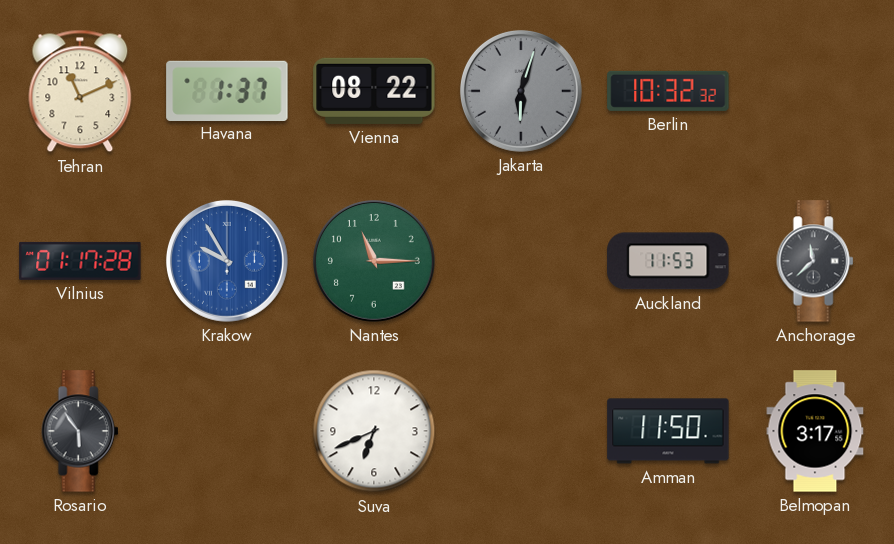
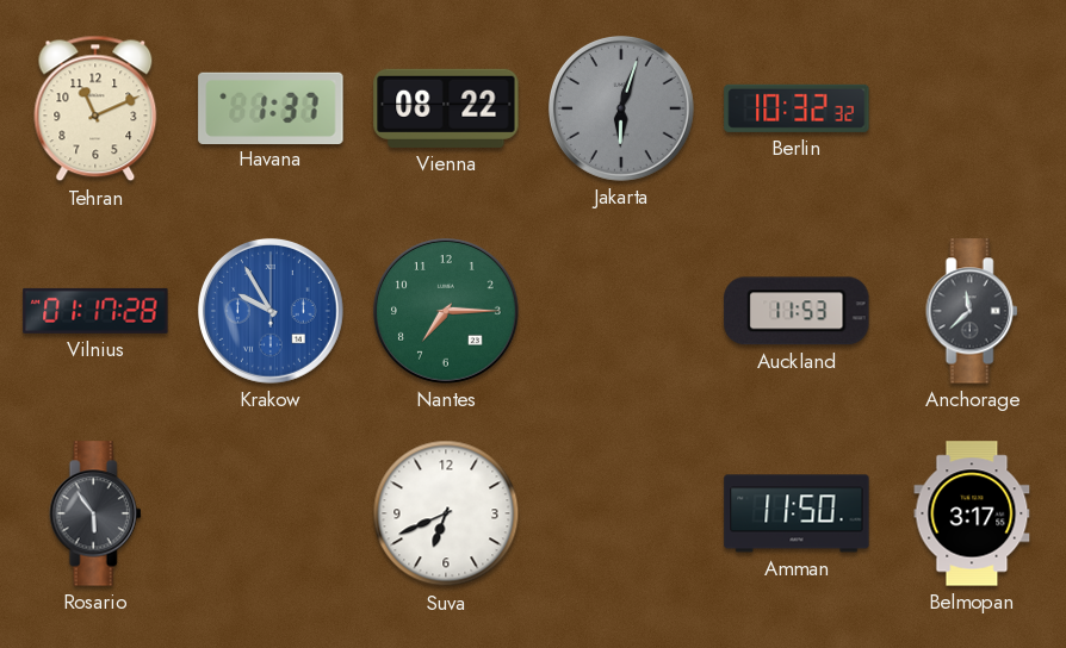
Nantes: 11:15 -> 7:15 (446, 311)
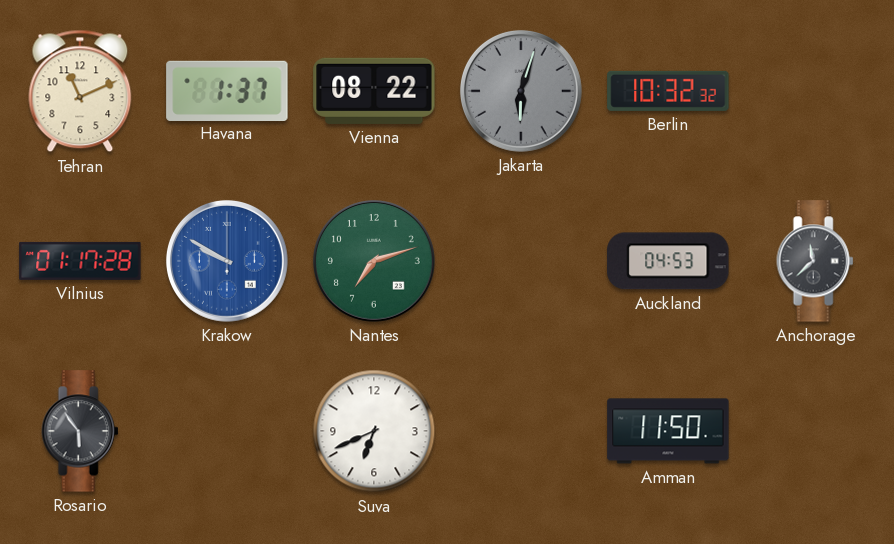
Krakow: 9:55 -> 9:50 (227, 261)
Nantes: 7:15 -> 7:12 (374, 261)
Auckland: 11:53 -> 04:53 (668, 261)
Belmopan: 3:17 -> none (972, 513)
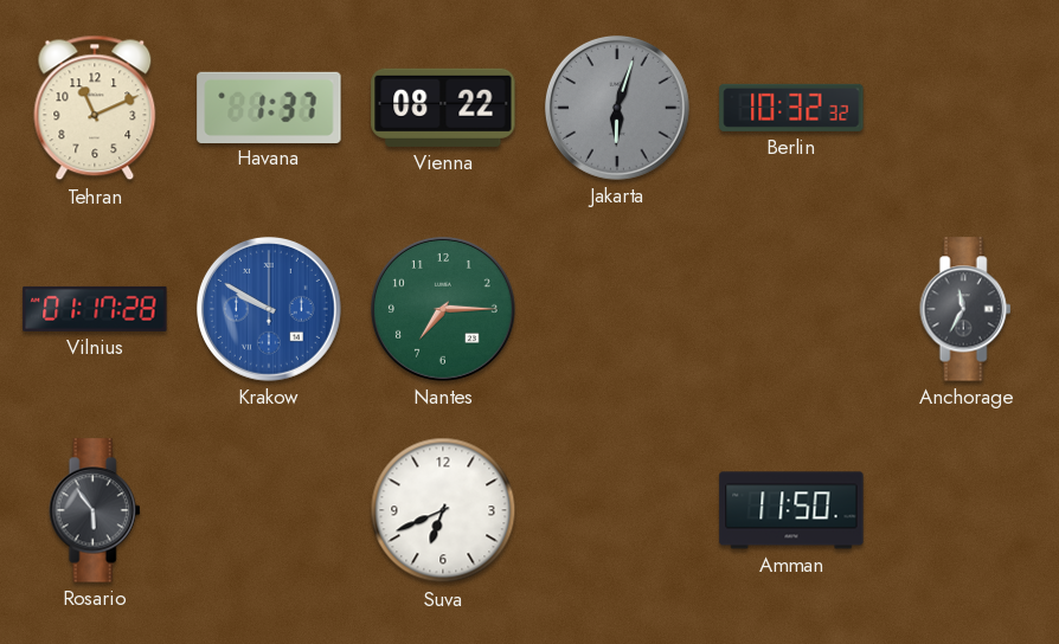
Nantes: 7:12 -> 7:15 (443, 309)
Auckland: 04:53 -> none (668, 261)
Anchorage: 11:38 -> 11:35 (965, 309)
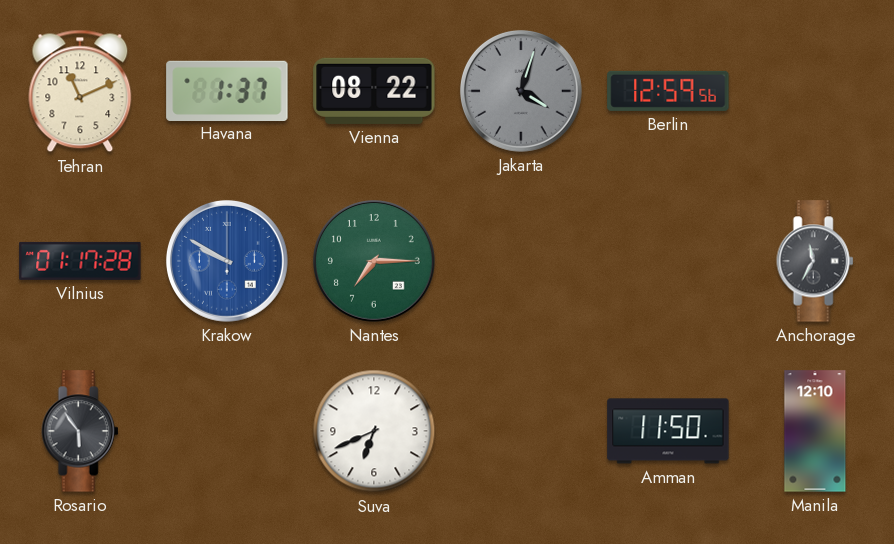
Jakarta: 6:03 -> 4:03 (521, 91)
Berlin: 10:32 -> 12:59 (668, 91)
Manila: none -> 12:10 (815, 431)
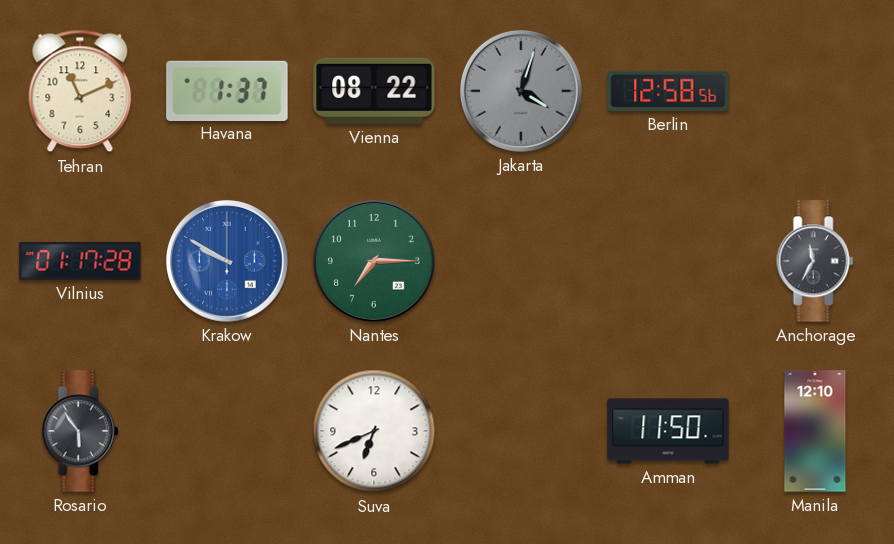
Berlin: 12:59 -> 12:58 (668, 91)
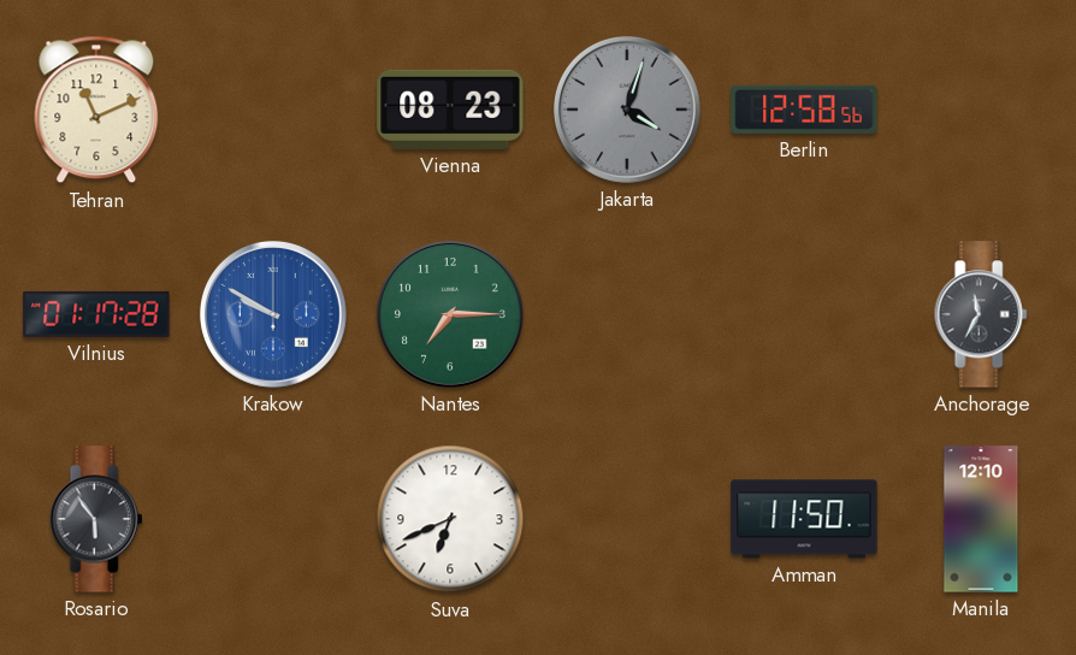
Havana: 1:37 -> none (227, 90)
Vienna: 08:22 -> 08:23 (450, 110)
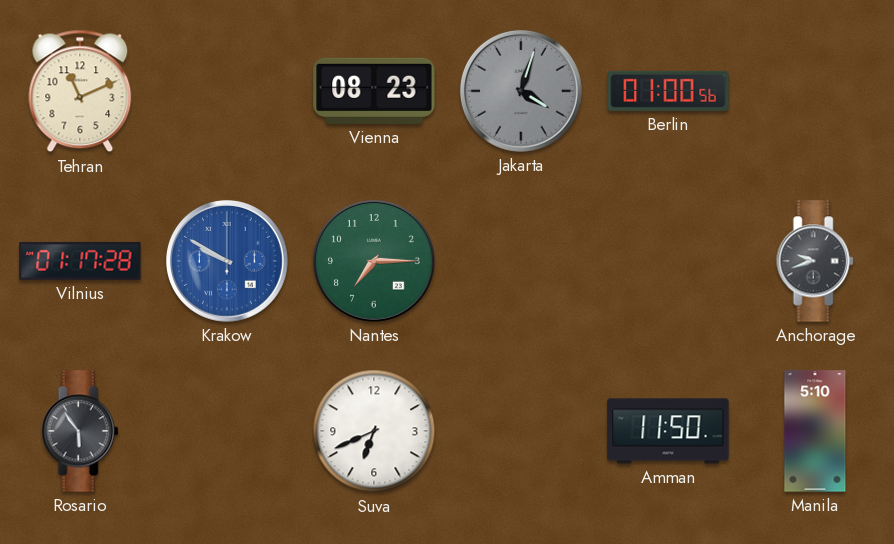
Berlin: 12:58 -> 01:00 (668, 91)
Anchorage: 11:35 -> 9:42 (815, 261)
Manila: 12:10 -> 5:10 (815, 431)
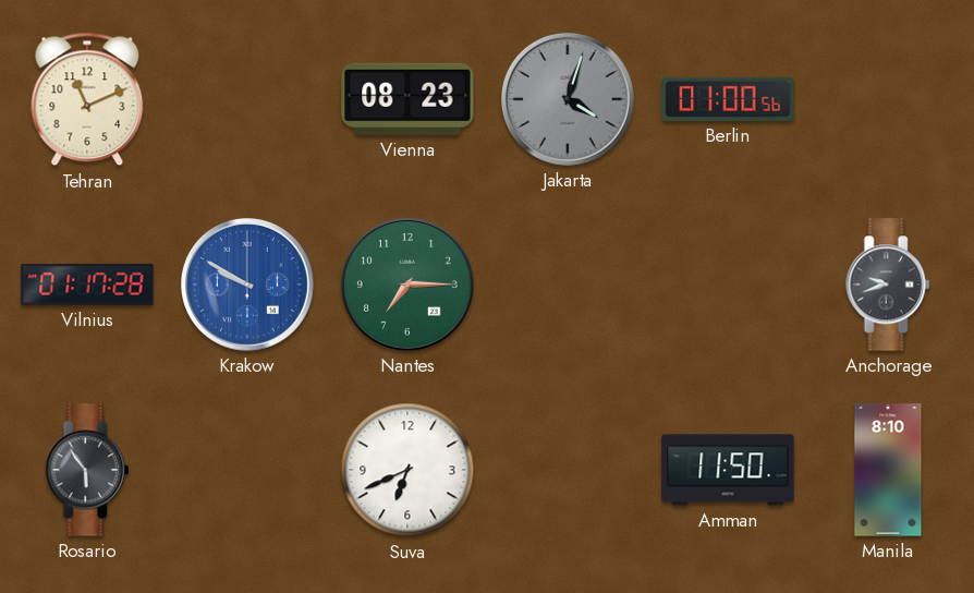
Manila: 5:10 -> 8:10 (888, 470)
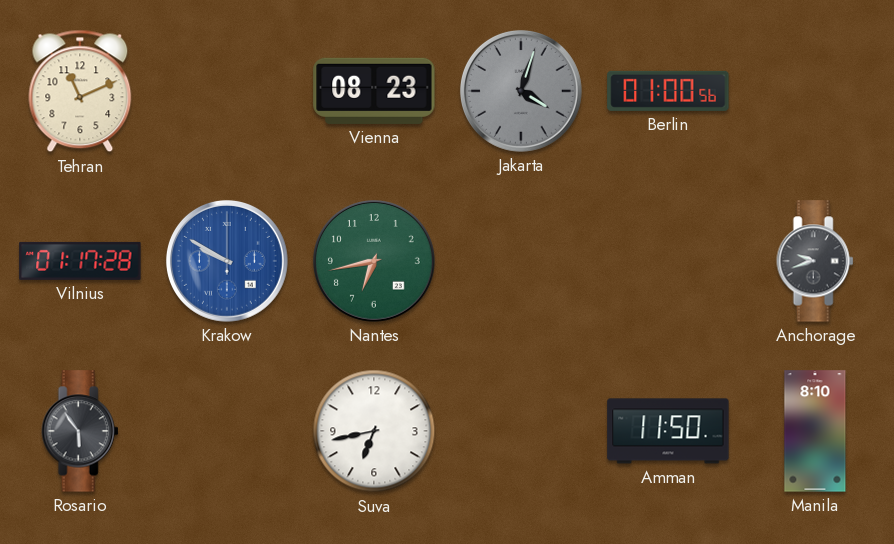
Nantes: 7:15 -> 6:43 (374, 261)
Suva: 6:41 -> 6:43 (374, 431)
